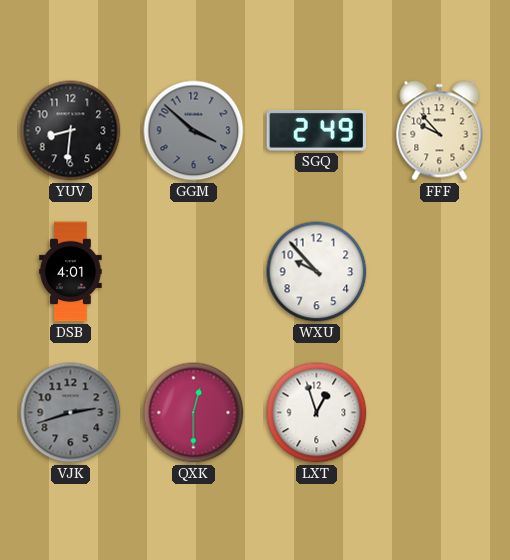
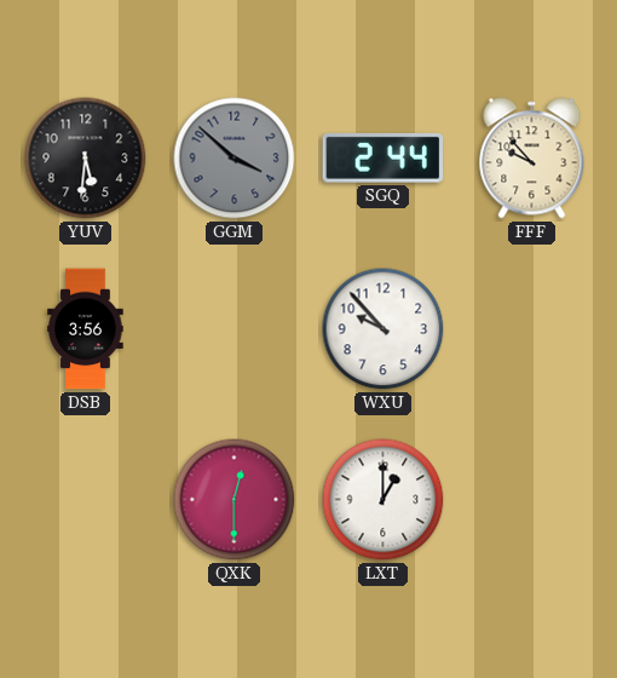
YUV: 8:31 -> 5:31 (86, 159)
SGQ: 2:49 -> 2:44 (384, 157)
DSB: 4:01 -> 3:56 (86, 329)
VJK: 2:42 -> none (71, 413)
LXT: 12:57 -> 1:00 (384, 500)
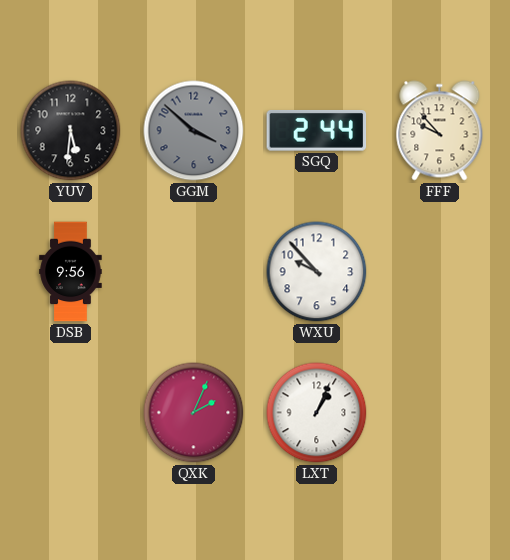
DSB: 3:56 -> 9:56 (71, 272)
QXK: 12:30 -> 2:04 (194, 413)
LXT: 1:00 -> 1:04 (317, 413)
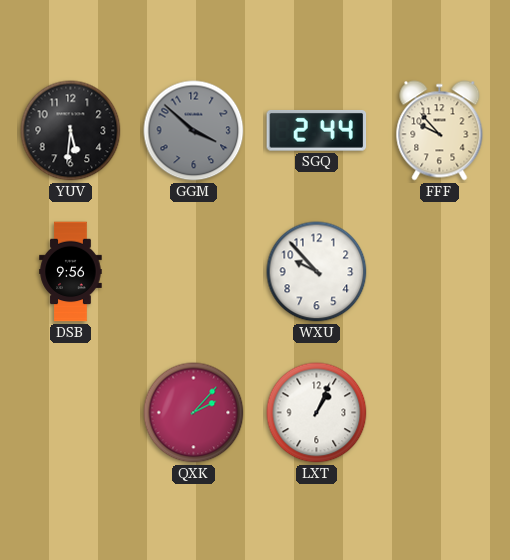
QXK: 2:04 -> 2:07 (194, 413)
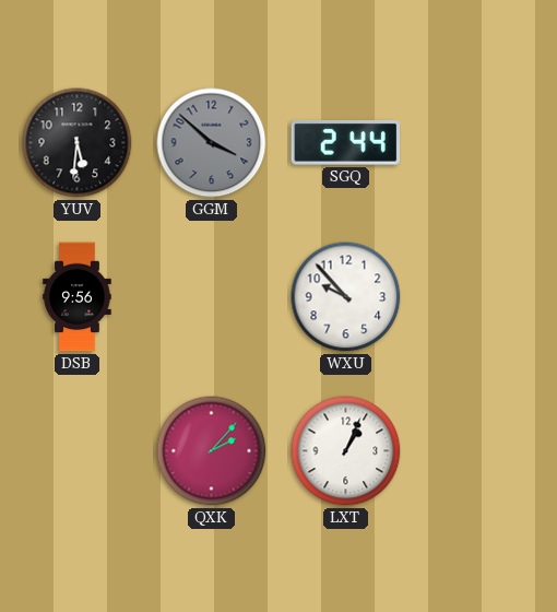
FFF: 9:53 -> none (440, 131)
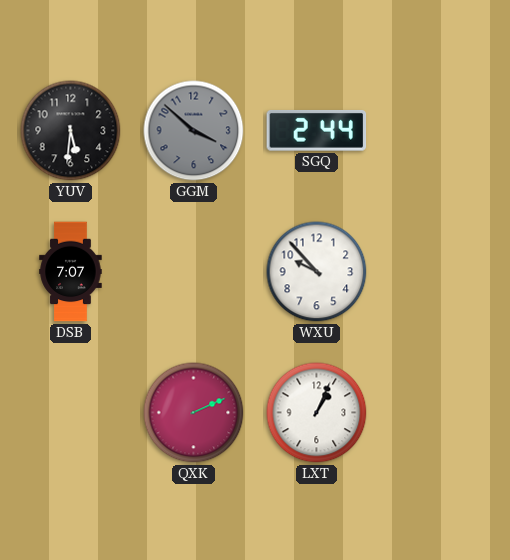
DSB: 9:56 -> 7:07 (71, 272)
QXK: 2:07 -> 2:11 (194, 413)
